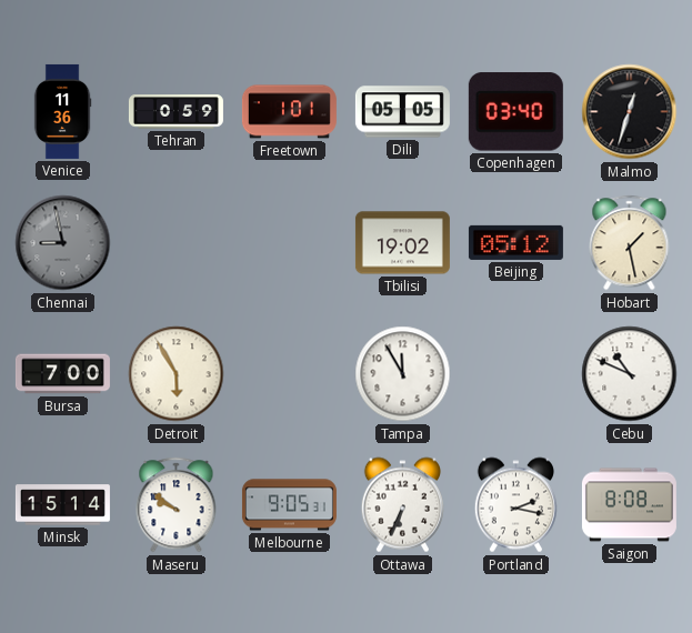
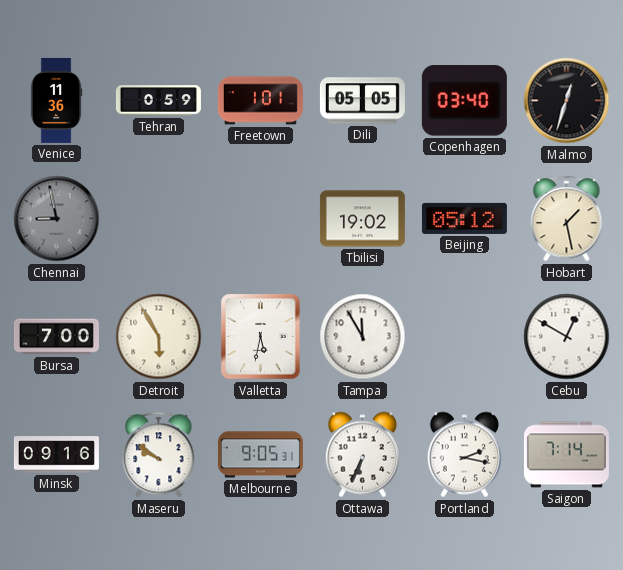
Valletta: none -> 5:32 (261, 337)
Cebu: 10:49 -> 12:50 (567, 337)
Minsk: 15:14 -> 09:16 (56, 455)
Saigon: 8:08 -> 7:14 (566, 455)
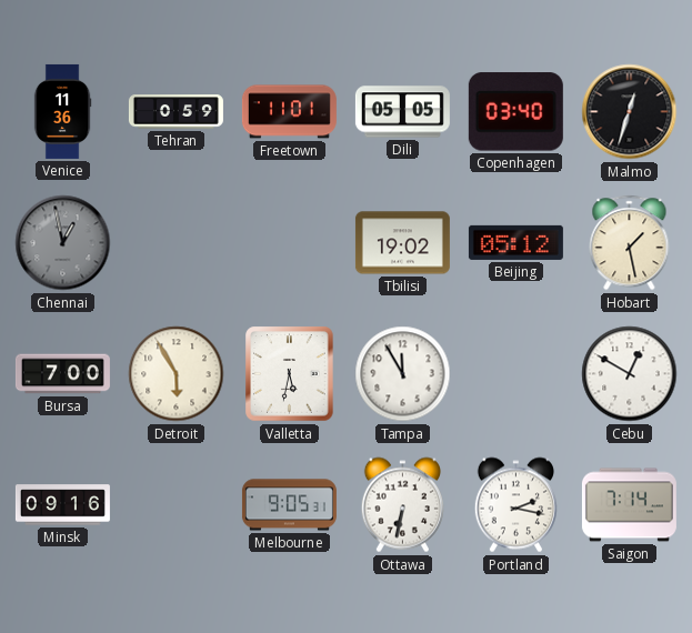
Freetown: 1:01 -> 11:01 (289, 112)
Chennai: 8:58 -> 12:58 (63, 243)
Maseru: 9:51 -> none (159, 455)
Ottawa: 6:34 -> 6:32 (402, 505)
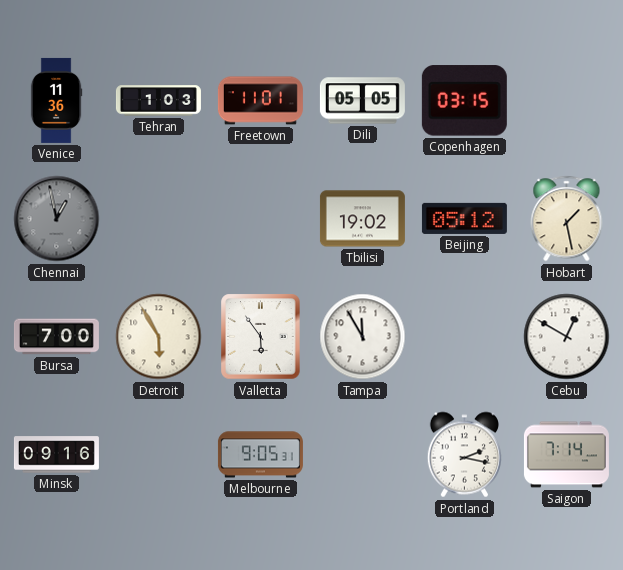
Tehran: 0:59 -> 1:03 (158, 101)
Copenhagen: 03:40 -> 03:15 (464, 101)
Malmo: 12:33 -> none (630, 112)
Valletta: 5:32 -> 5:54 (261, 337)
Ottawa: 6:32 -> none (402, 505)
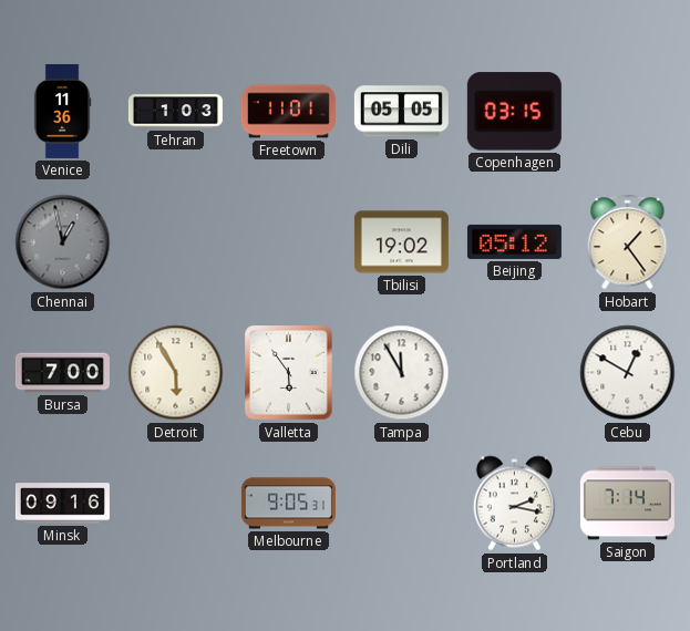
Hobart: 1:28 -> 1:24 (628, 242)
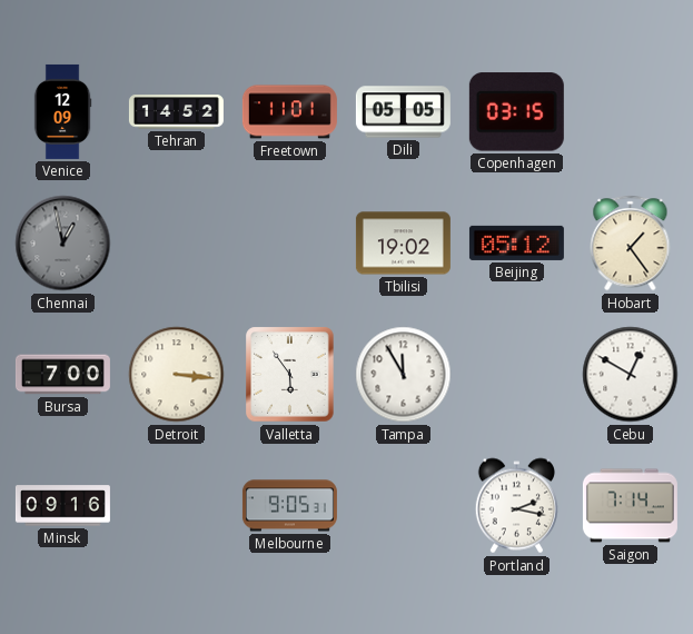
Venice: 11:36 -> 12:09 (62, 111)
Tehran: 1:03 -> 14:52 (176, 112)
Detroit: 5:55 -> 3:16 (177, 375)
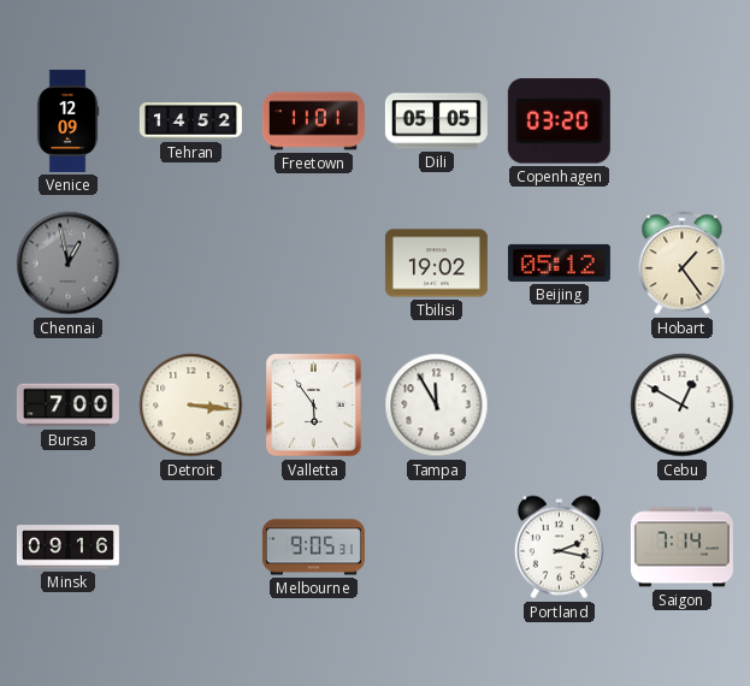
Copenhagen: 03:15 -> 03:20 (559, 122)
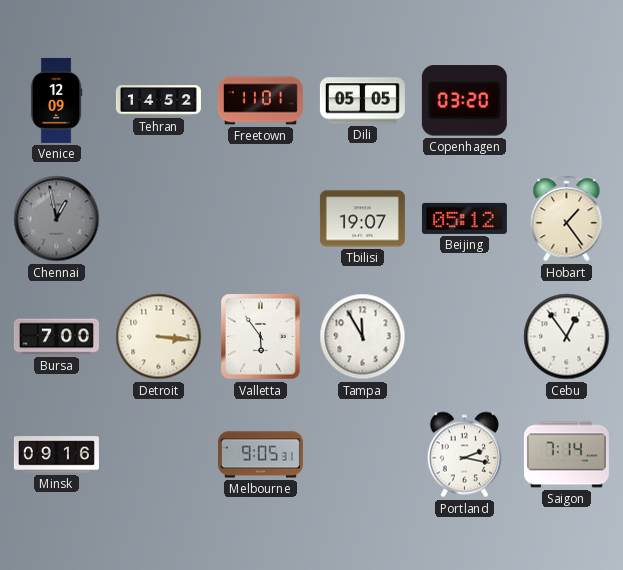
Tbilisi: 19:02 -> 19:07 (362, 219)
Cebu: 12:50 -> 12:54 (567, 337)
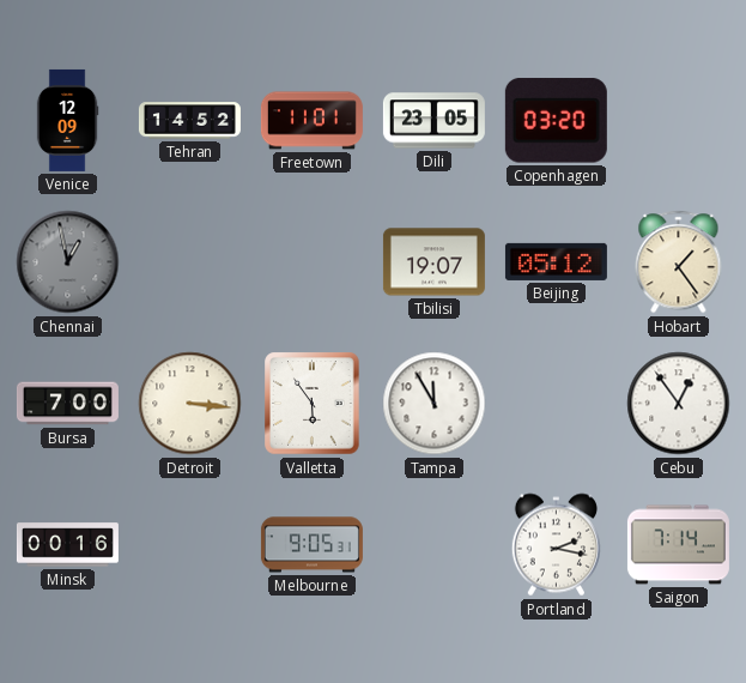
Dili: 05:05 -> 23:05 (433, 121)
Minsk: 09:16 -> 00:16 (67, 545)
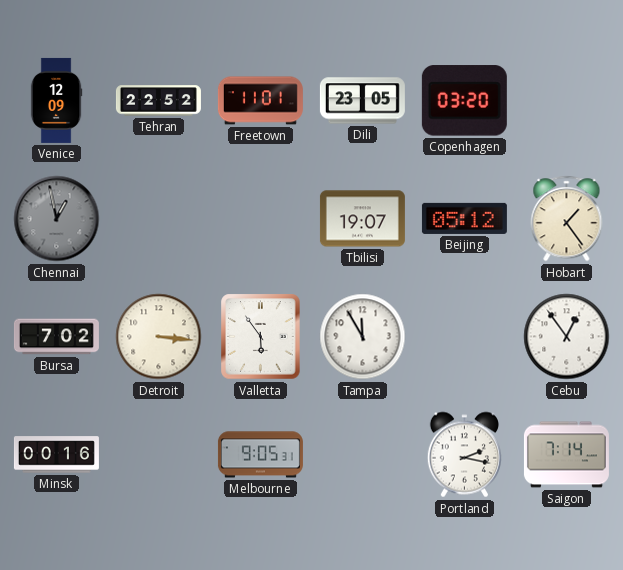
Tehran: 14:52 -> 22:52 (158, 101)
Bursa: 7:00 -> 7:02 (56, 337)
